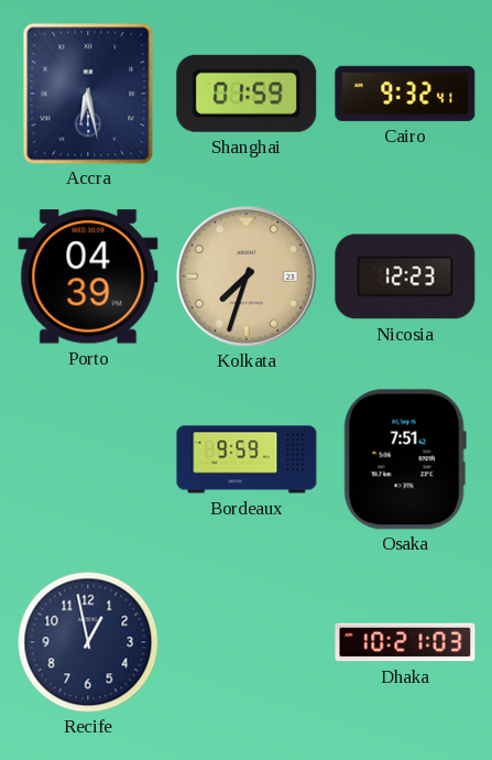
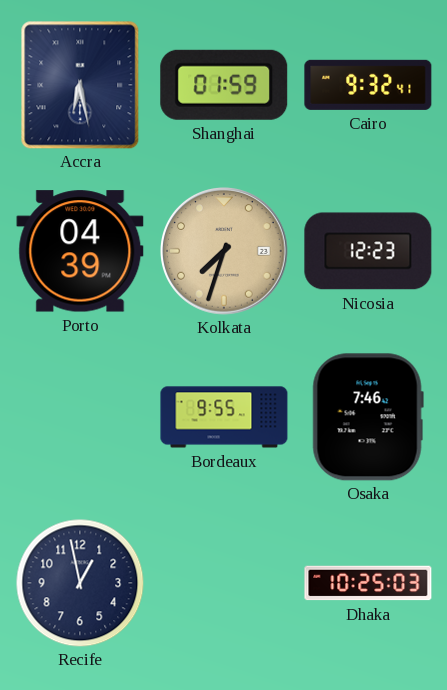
Bordeaux: 9:59 -> 9:55 (224, 417)
Osaka: 7:51 -> 7:46 (368, 417)
Dhaka: 10:21 -> 10:25 (368, 583)
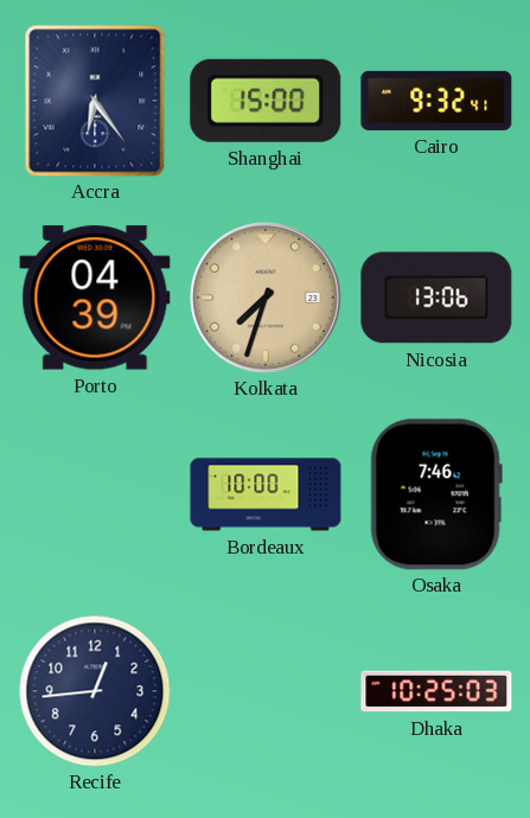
Accra: 6:28 -> 6:24 (95, 101)
Shanghai: 01:59 -> 15:00 (266, 101)
Nicosia: 12:23 -> 13:06 (436, 298)
Bordeaux: 9:55 -> 10:00 (266, 494)
Recife: 12:58 -> 12:44 (95, 691)
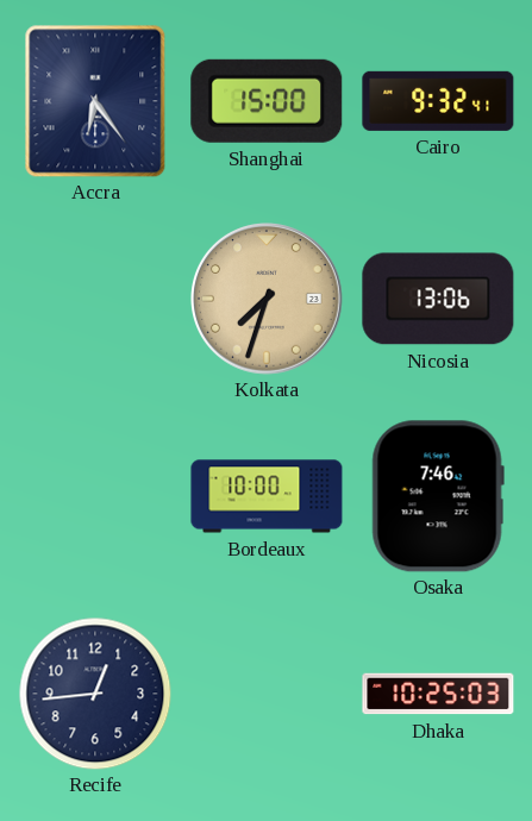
Porto: 04:39 -> none (95, 298)
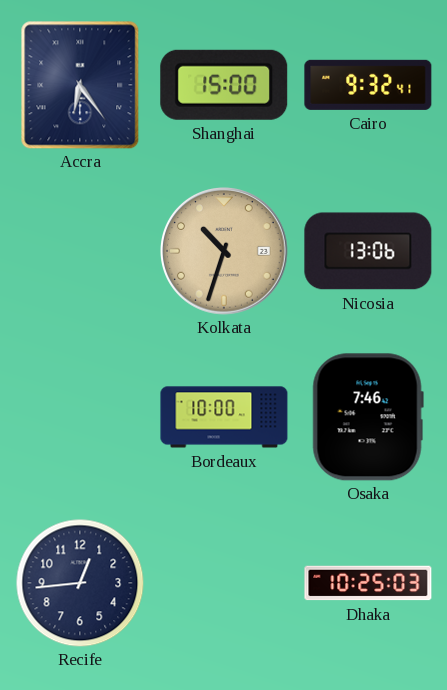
Kolkata: 7:33 -> 10:33 (225, 252)
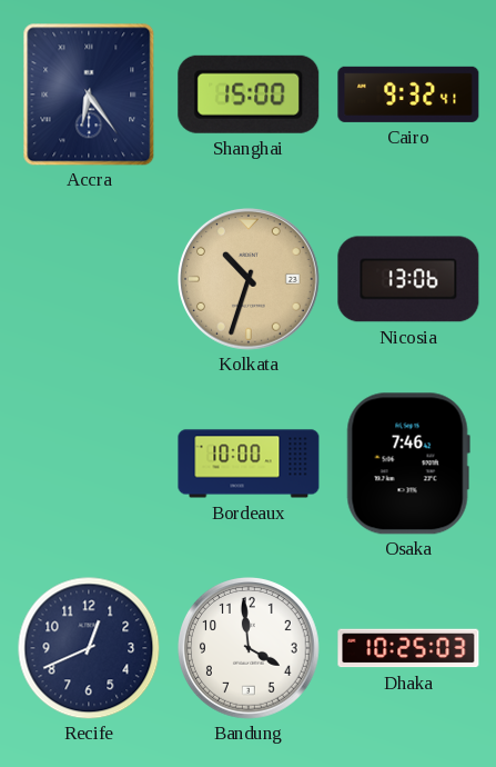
Recife: 12:44 -> 12:41 (89, 648)
Bandung: none -> 3:59 (250, 649)
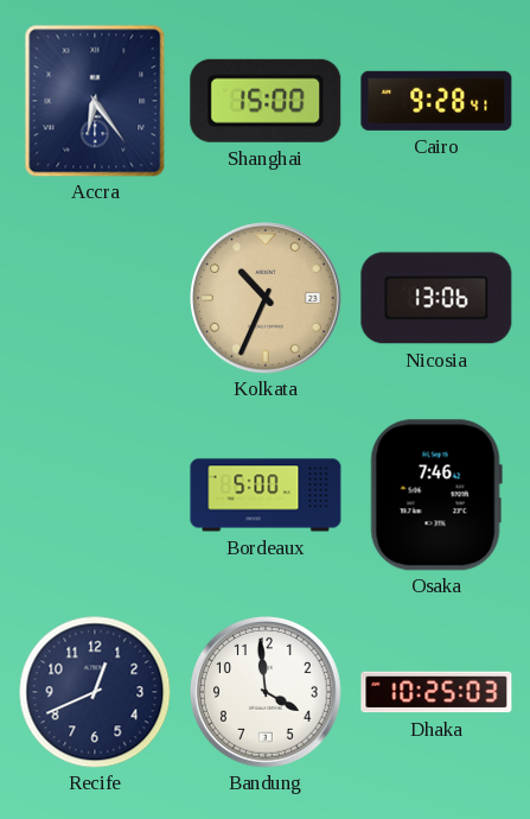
Cairo: 9:32 -> 9:28 (436, 101)
Kolkata: 10:33 -> 10:34 (267, 299)
Bordeaux: 10:00 -> 5:00 (266, 495)
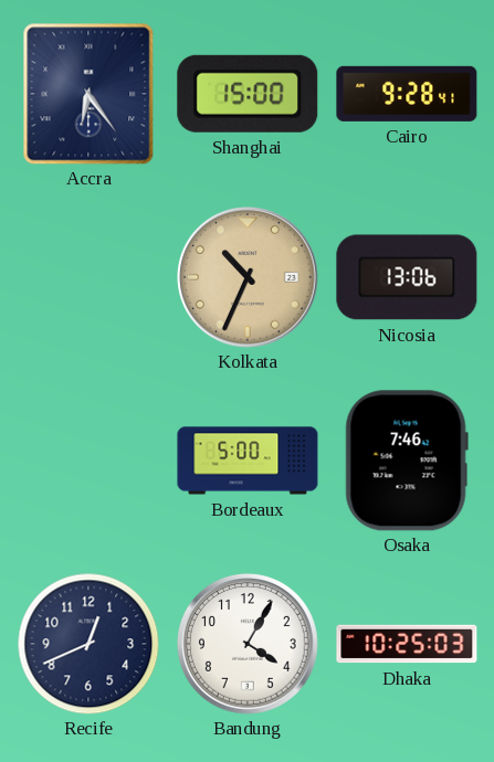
Bandung: 3:59 -> 4:05 (249, 645)
